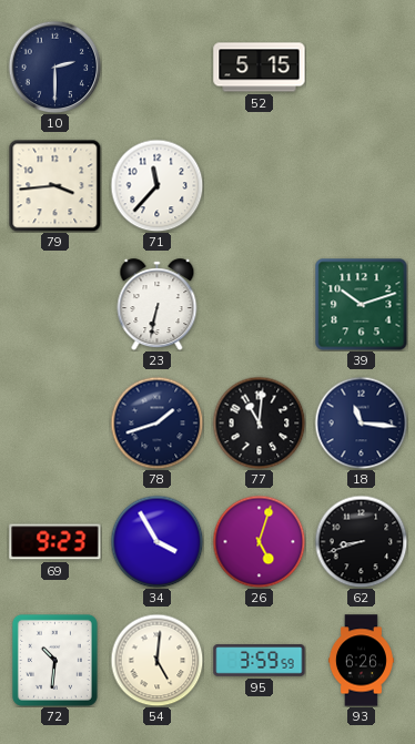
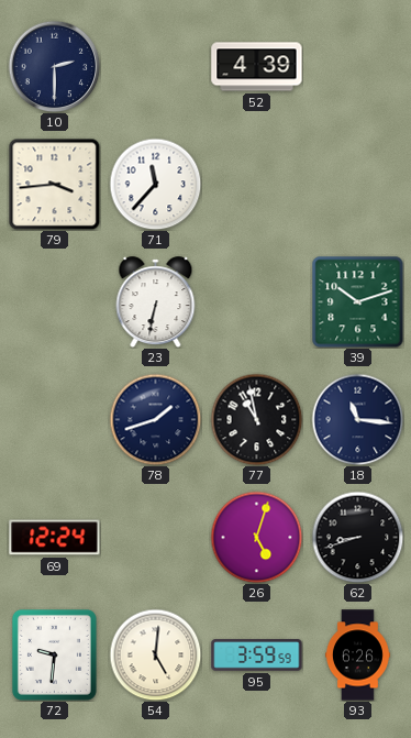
52: 5:15 -> 4:39 (257, 67)
77: 11:01 -> 10:58 (256, 419)
69: 9:23 -> 12:24 (55, 538)
34: 3:55 -> none (156, 541)
72: 10:31 -> 9:31 (54, 654)
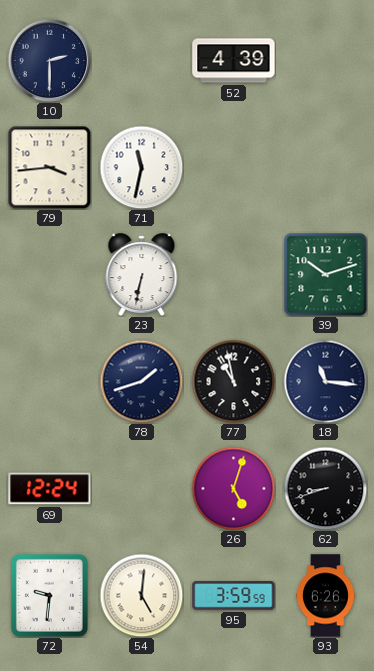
71: 11:37 -> 11:32 (141, 167)
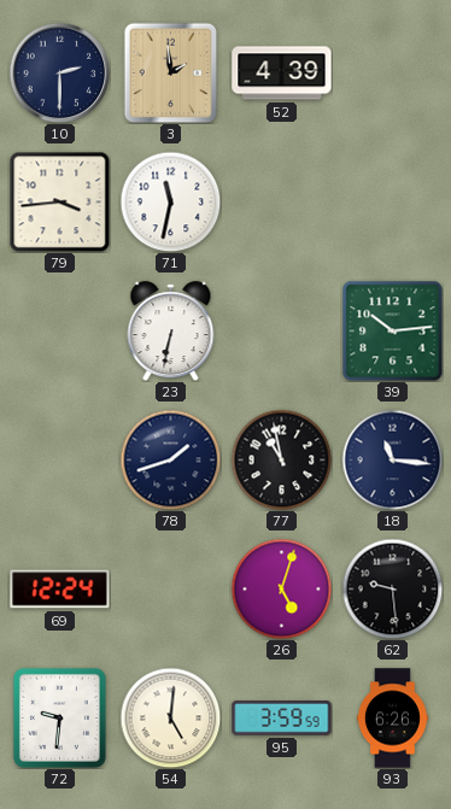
3: none -> 1:59 (171, 72)
39: 10:12 -> 10:14 (392, 330)
62: 8:42 -> 9:29 (392, 588)
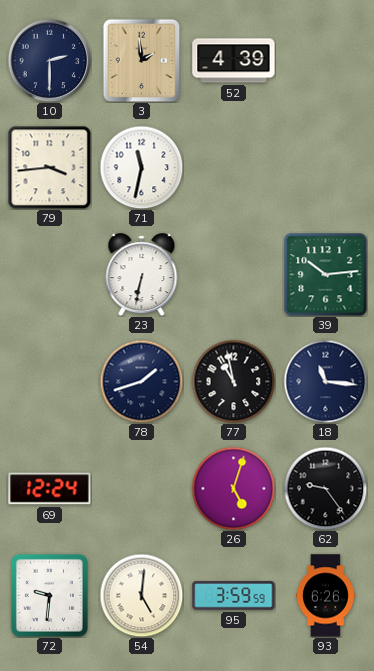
62: 9:29 -> 9:24 (325, 488)
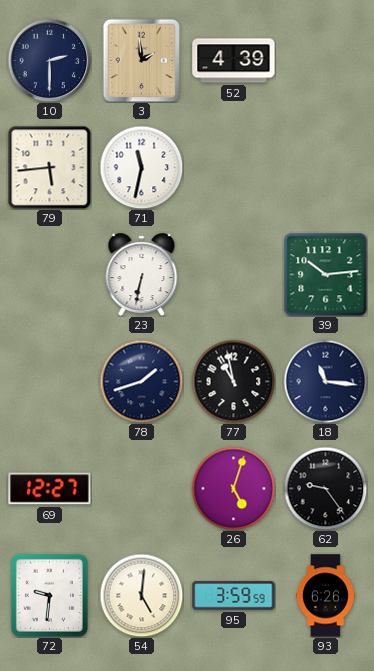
79: 3:44 -> 5:44 (49, 167)
69: 12:24 -> 12:27 (50, 489)
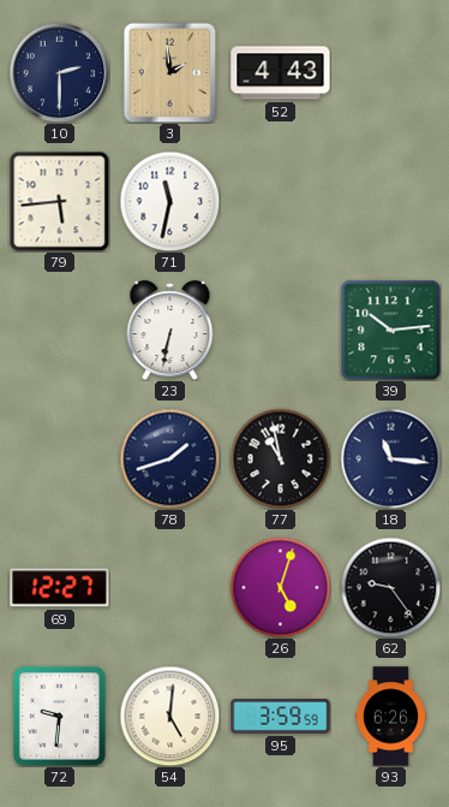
52: 4:39 -> 4:43 (281, 73)
